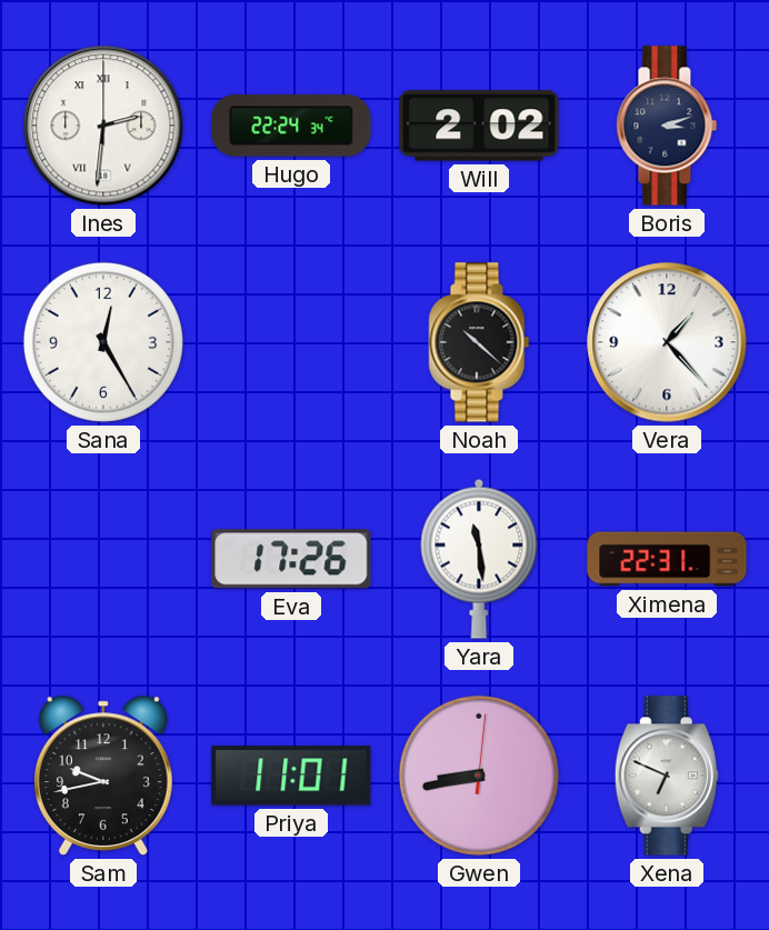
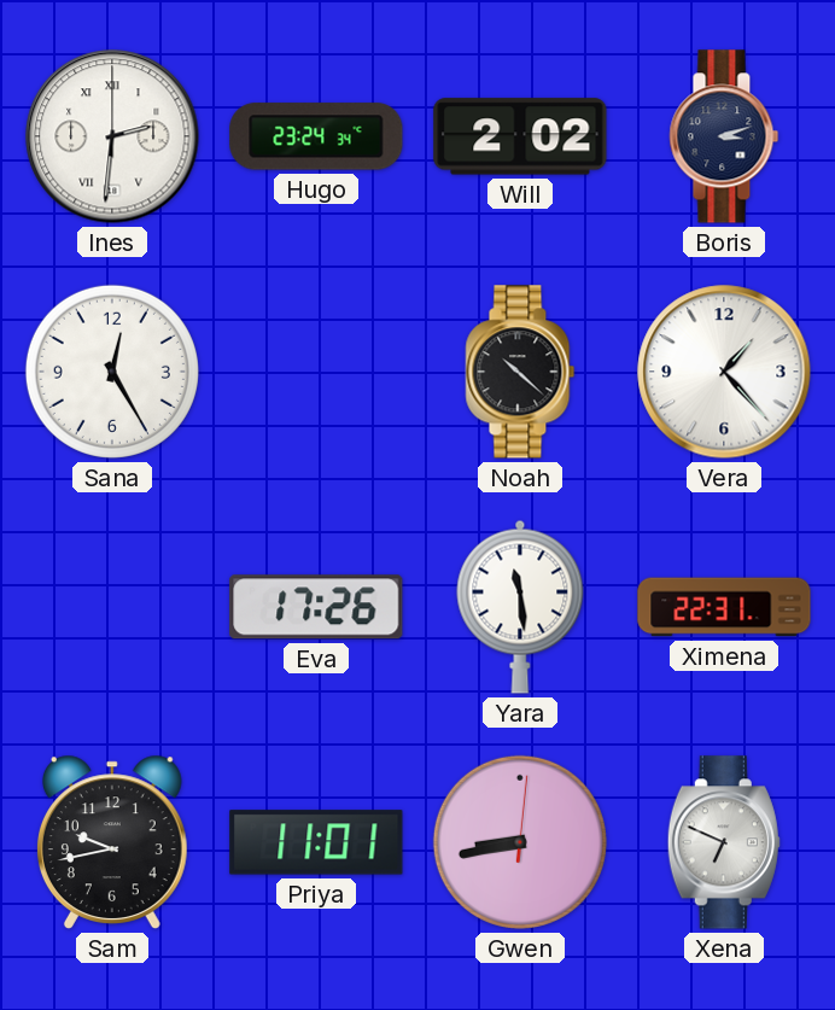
Hugo: 22:24 -> 23:24 (316, 136)
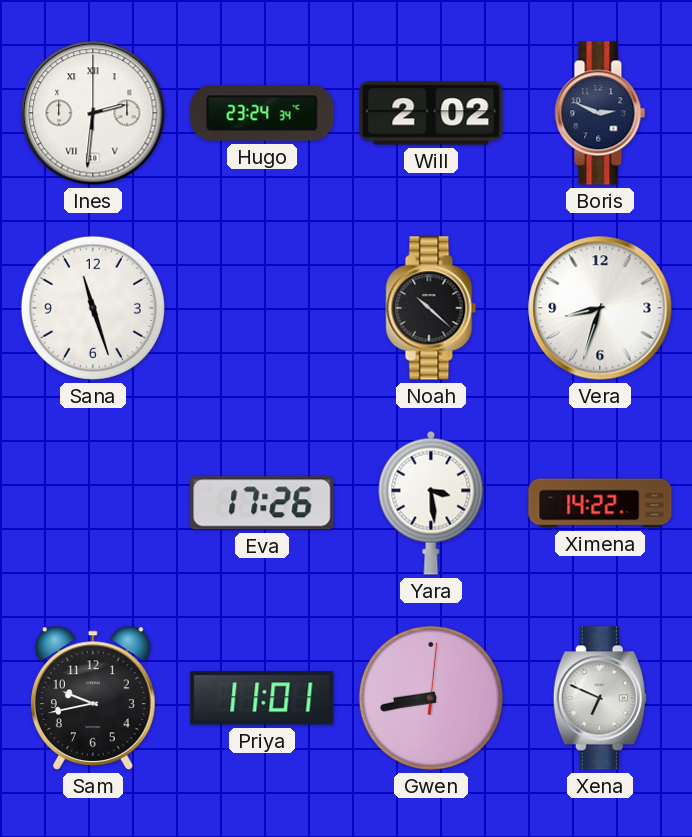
Boris: 3:12 -> 2:49 (600, 113)
Sana: 12:25 -> 11:27 (93, 308)
Vera: 1:23 -> 8:33 (600, 308)
Yara: 11:29 -> 3:29 (431, 503)
Ximena: 22:31 -> 14:22 (600, 503)
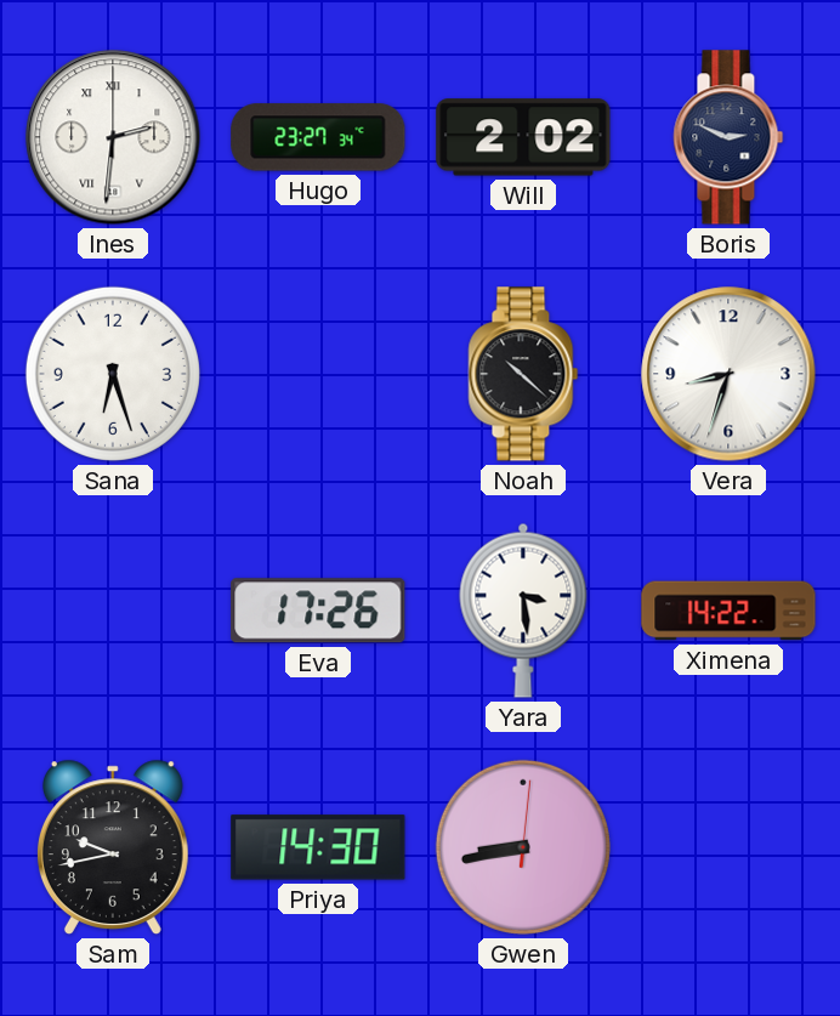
Hugo: 23:24 -> 23:27 (318, 137)
Sana: 11:27 -> 6:27 (113, 374)
Priya: 11:01 -> 14:30 (318, 847)
Xena: 6:49 -> none (600, 698)
